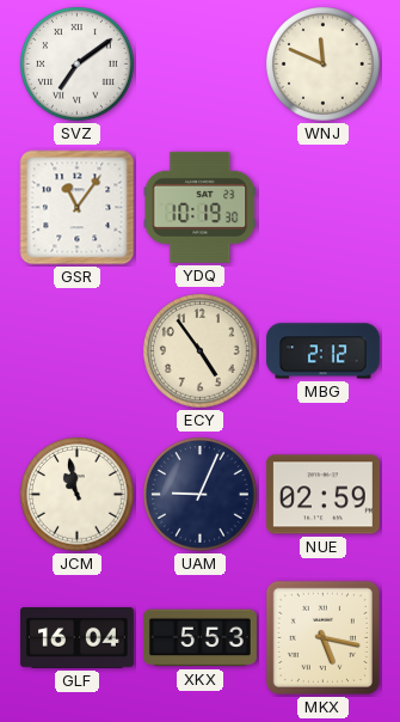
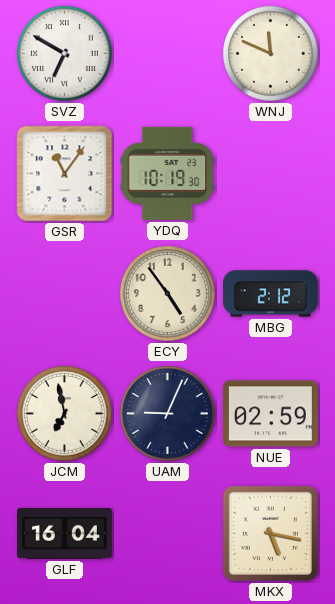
SVZ: 7:09 -> 6:50 (65, 54)
JCM: 10:58 -> 6:58 (65, 414)
XKX: 5:53 -> none (199, 638)
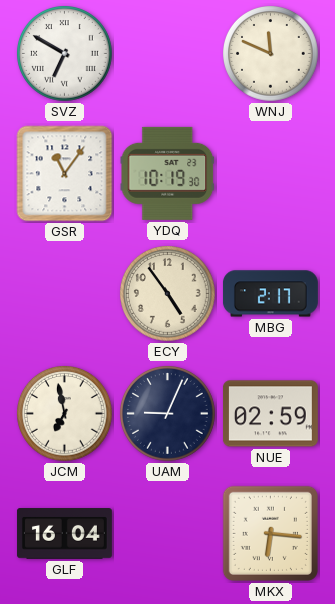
MBG: 2:12 -> 2:17 (270, 294)
MKX: 5:17 -> 6:16 (270, 533)
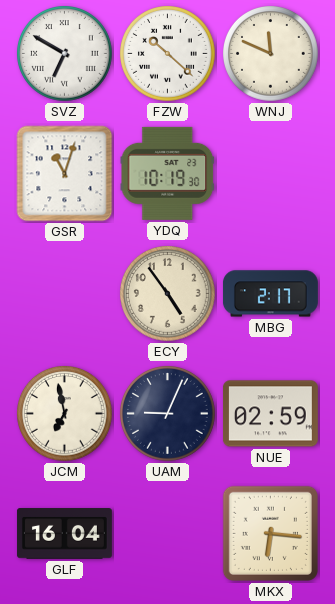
FZW: none -> 10:22 (168, 54)
GSR: 11:06 -> 11:03 (65, 174)
